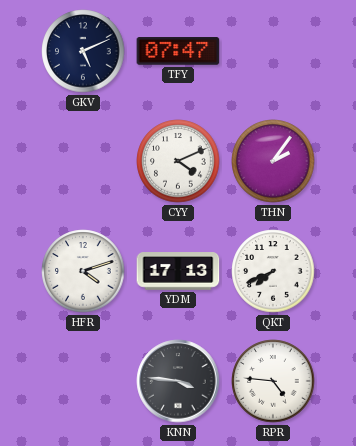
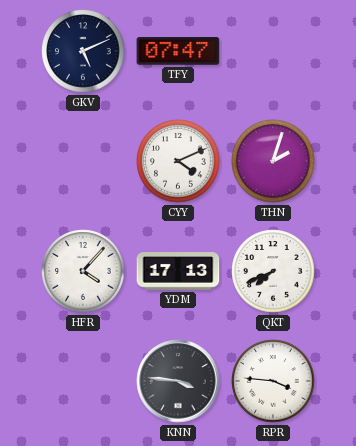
THN: 2:06 -> 2:03 (273, 161)
HFR: 4:12 -> 4:07 (83, 271)
RPR: 4:46 -> 3:46 (273, 381)
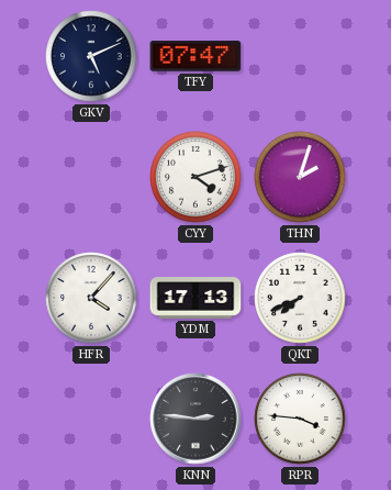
CYY: 4:11 -> 4:12 (195, 177)
KNN: 3:46 -> 2:46 (195, 419)
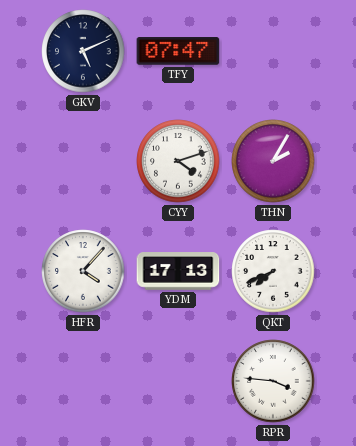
THN: 2:03 -> 2:05 (273, 161)
KNN: 2:46 -> none (195, 419)
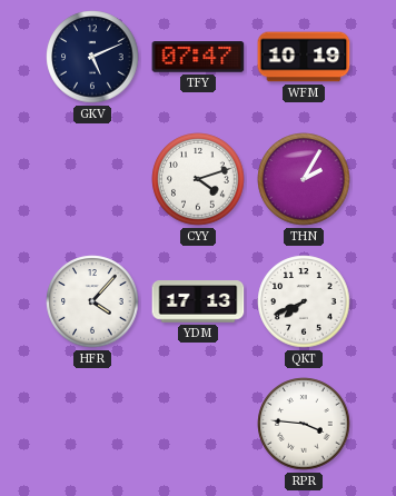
WFM: none -> 10:19 (304, 57)
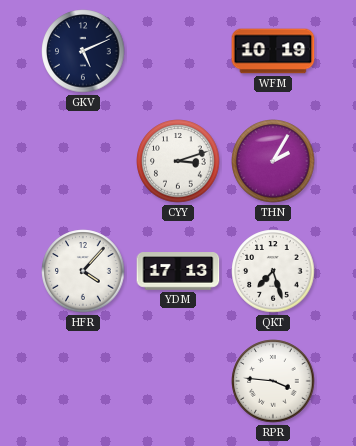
TFY: 07:47 -> none (198, 57)
CYY: 4:12 -> 3:12 (178, 161)
QKT: 7:41 -> 7:27 (273, 271)
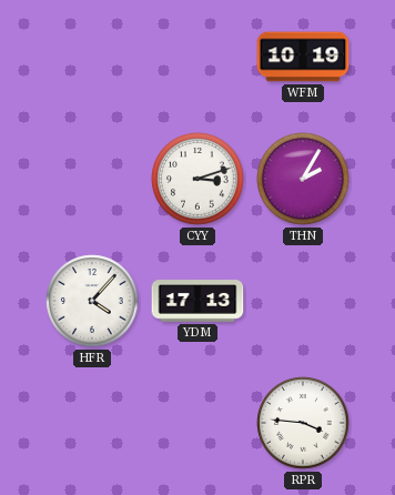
GKV: 5:11 -> none (83, 51)
QKT: 7:27 -> none (273, 271)
